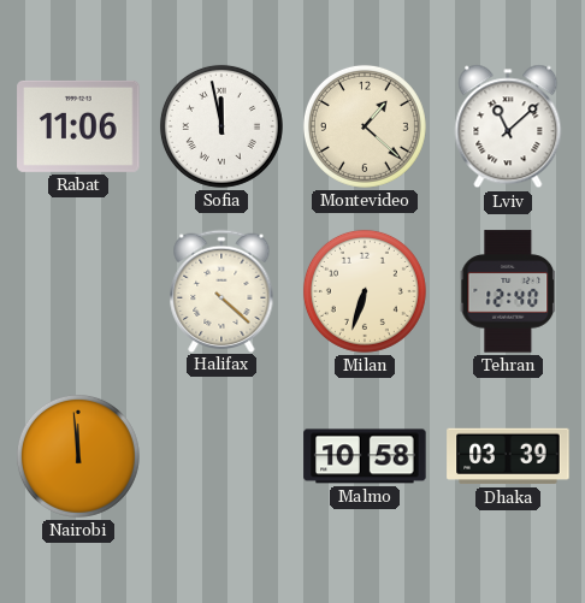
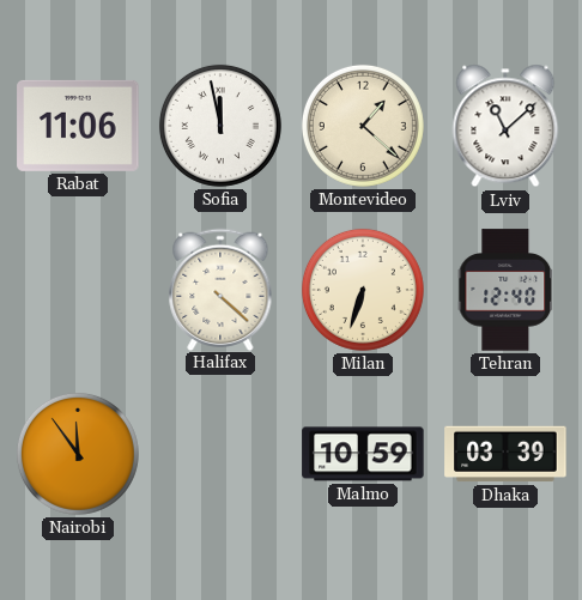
Nairobi: 11:59 -> 11:54 (78, 454)
Malmo: 10:58 -> 10:59 (363, 454)
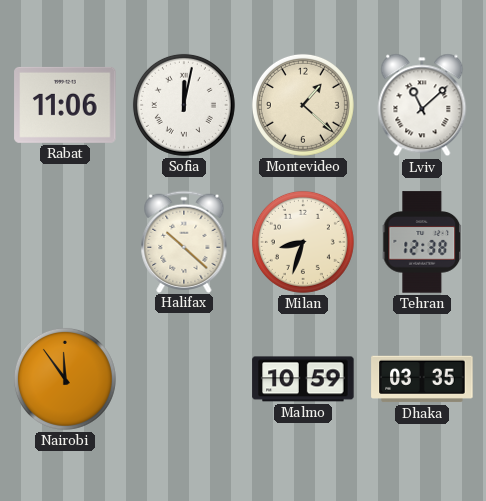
Sofia: 11:58 -> 12:02 (184, 105)
Halifax: 4:22 -> 10:22 (184, 241)
Milan: 6:33 -> 8:33 (303, 242)
Tehran: 12:40 -> 12:38 (422, 242)
Dhaka: 03:39 -> 03:35 (422, 379)
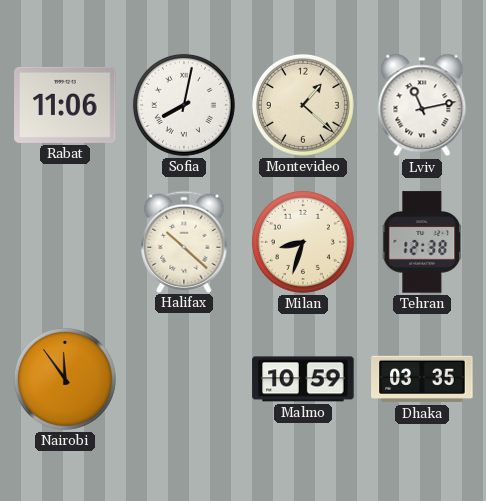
Sofia: 12:02 -> 8:02 (184, 105)
Lviv: 11:08 -> 11:13 (422, 105)
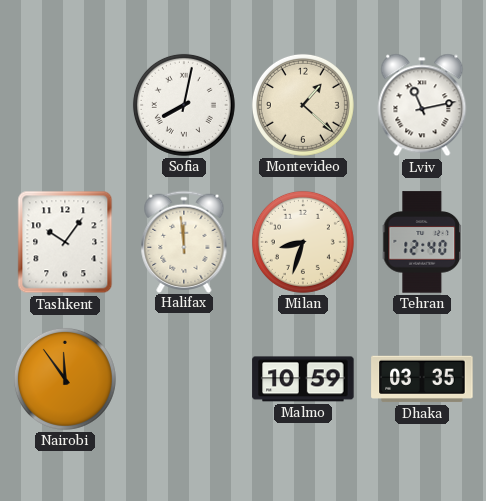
Rabat: 11:06 -> none (65, 105)
Tashkent: none -> 10:06 (65, 242)
Halifax: 10:22 -> 11:59 (184, 241)
Tehran: 12:38 -> 12:40 (422, 242)
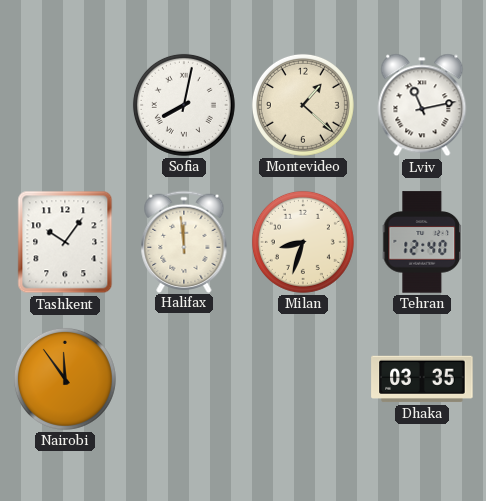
Malmo: 10:59 -> none (303, 379)
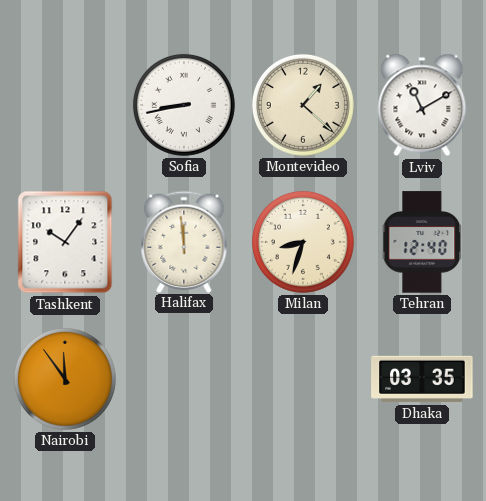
Sofia: 8:02 -> 8:43 (184, 105)
Lviv: 11:13 -> 11:10 (422, 105)
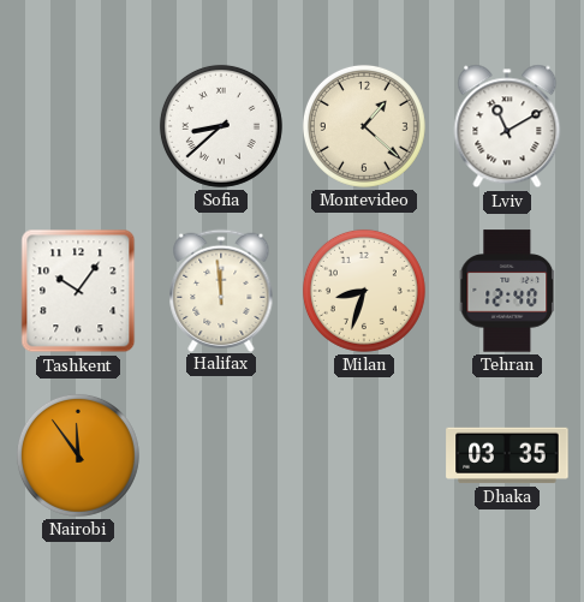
Sofia: 8:43 -> 8:38 (221, 126)
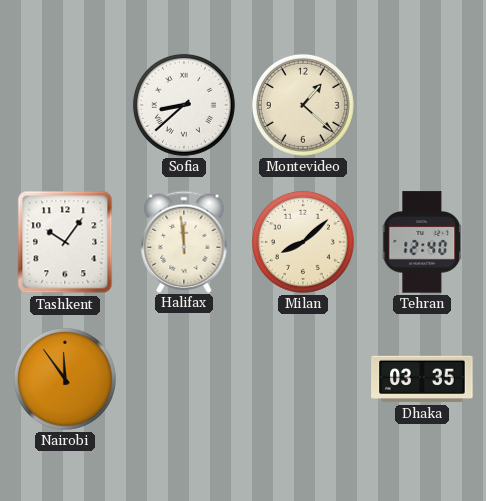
Lviv: 11:10 -> none (507, 126)
Milan: 8:33 -> 8:08 (303, 242)
